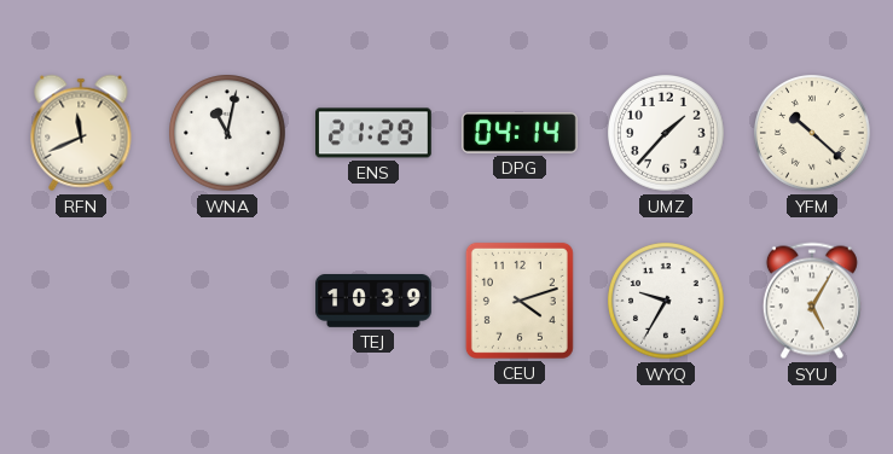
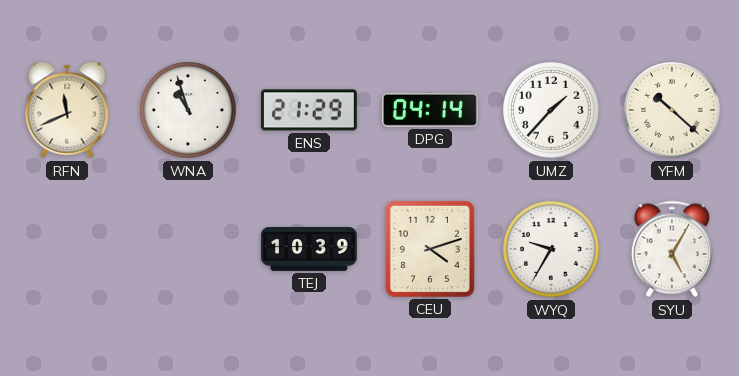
WNA: 11:02 -> 10:57 (189, 111)
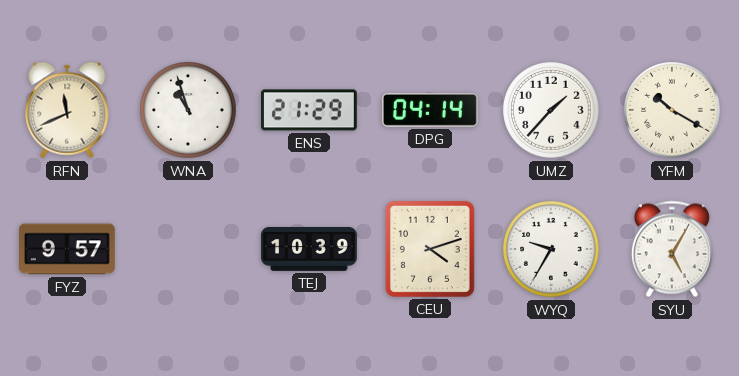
YFM: 10:22 -> 10:20 (673, 111)
FYZ: none -> 9:57 (68, 249)
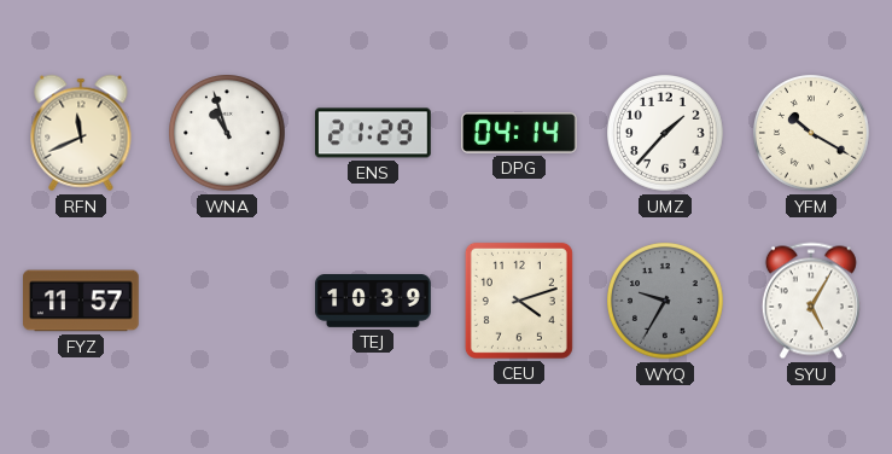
FYZ: 9:57 -> 11:57 (82, 301)
WYQ dial: white -> grey (666, 302)
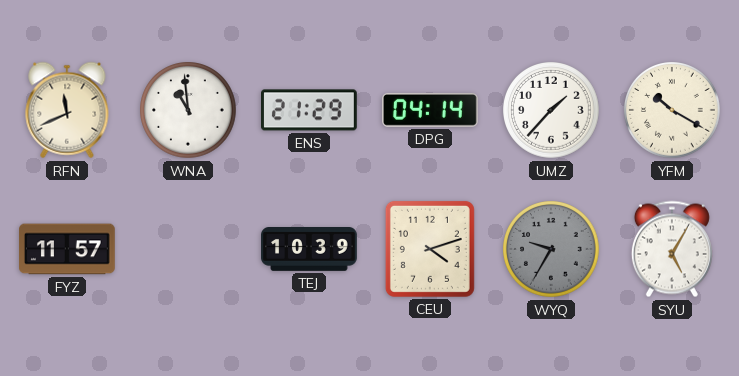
WNA: 10:57 -> 10:59 (189, 111)
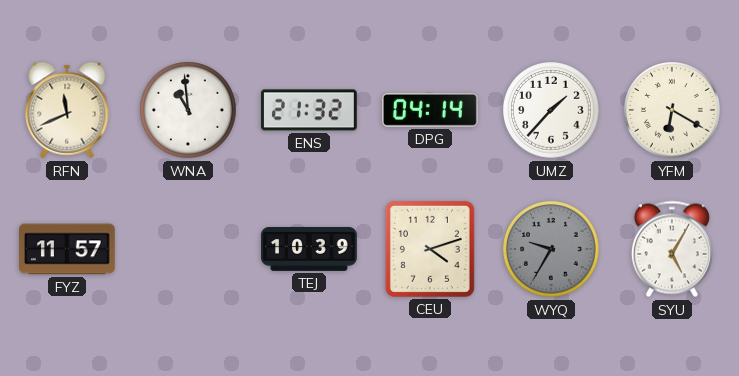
ENS: 21:29 -> 21:32 (310, 110)
YFM: 10:20 -> 6:20 (673, 111)
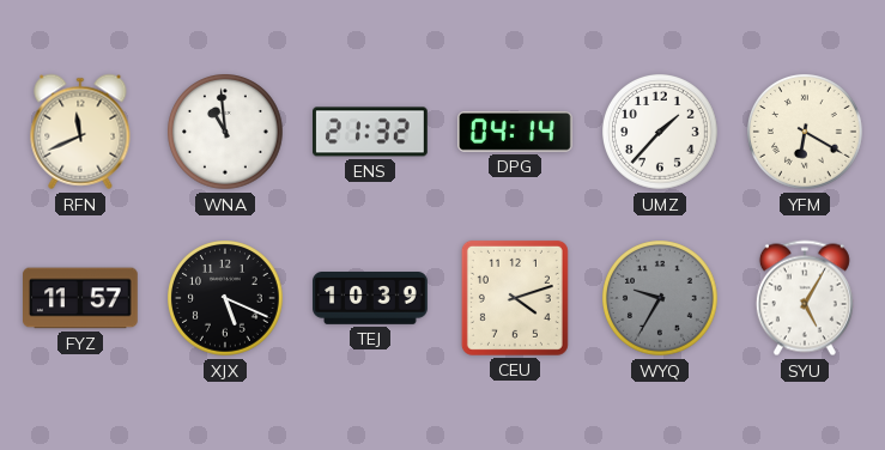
XJX: none -> 5:19 (226, 299)
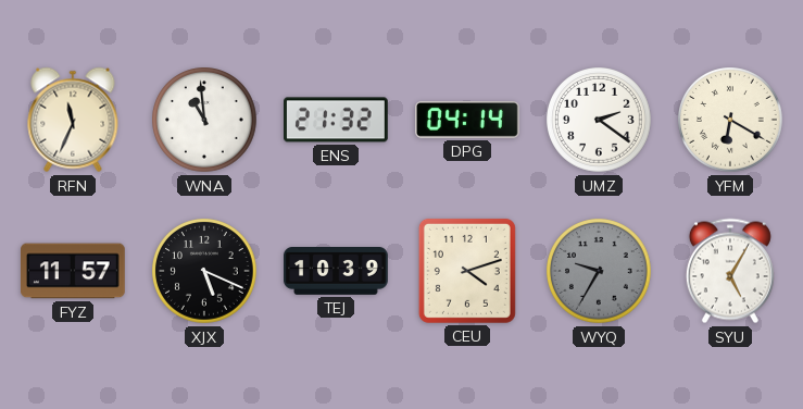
RFN: 11:41 -> 11:34 (73, 120)
UMZ: 1:37 -> 2:21 (600, 121)
